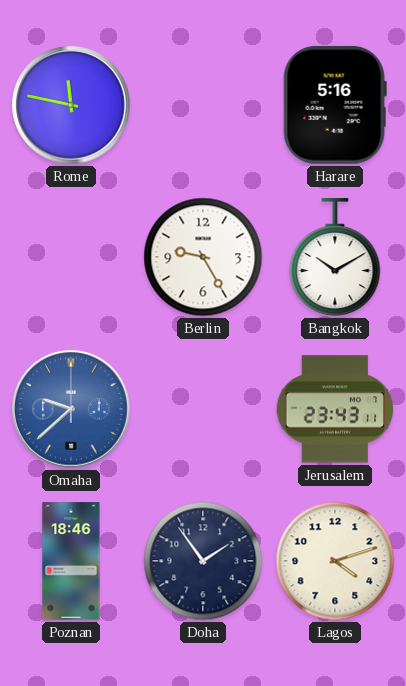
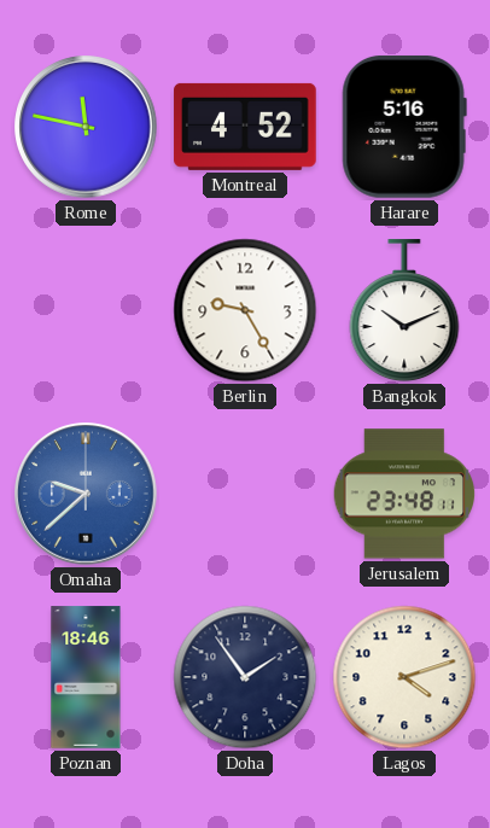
Montreal: none -> 4:52 (245, 127)
Bangkok: 10:10 -> 10:11 (404, 311)
Jerusalem: 23:43 -> 23:48 (404, 494)
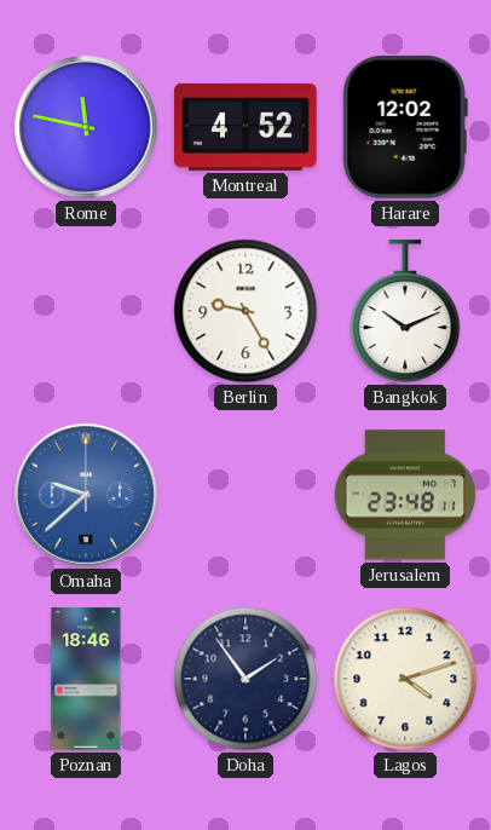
Harare: 5:16 -> 12:02 (405, 127)
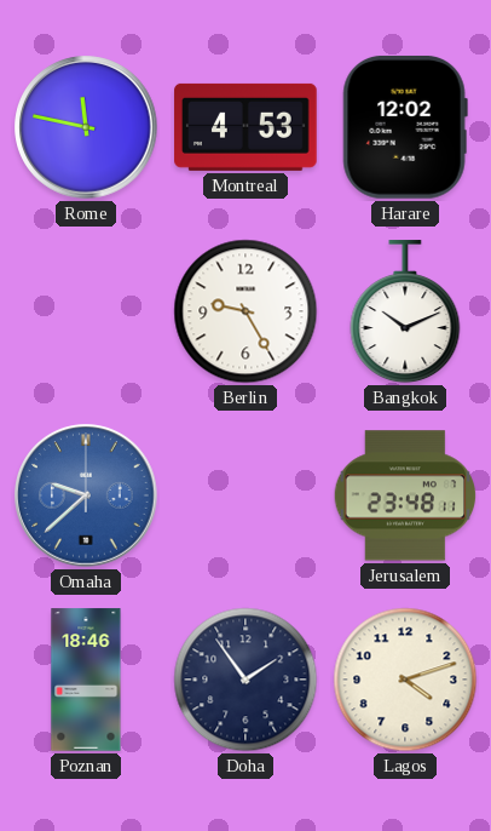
Montreal: 4:52 -> 4:53 (245, 127)
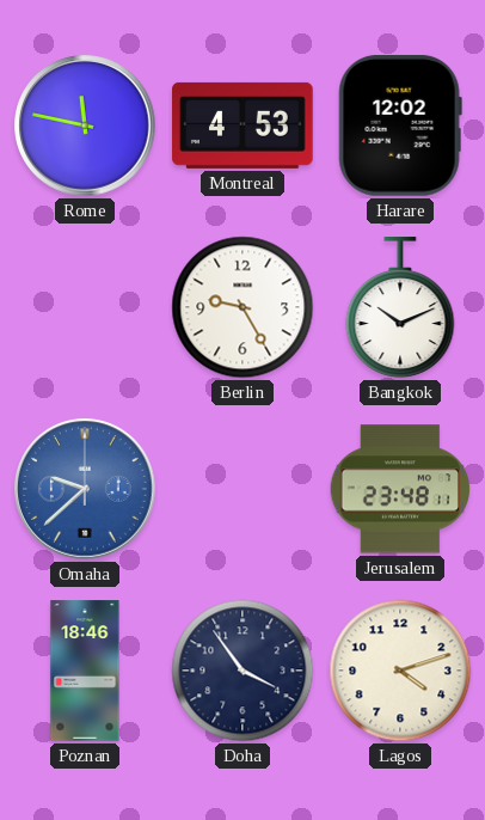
Doha: 1:54 -> 3:54 (242, 671)
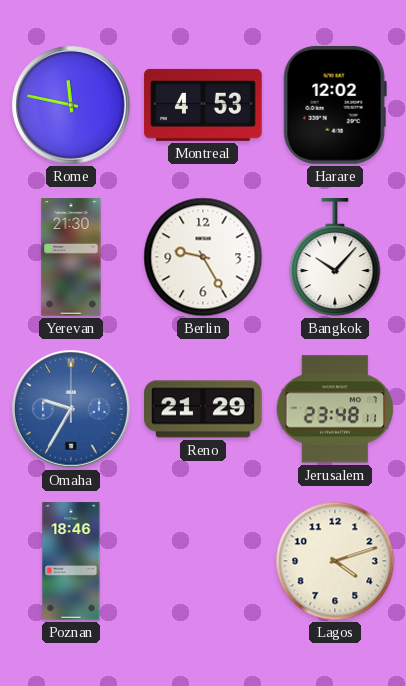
Yerevan: none -> 21:30 (71, 257)
Bangkok: 10:11 -> 10:07 (335, 258)
Omaha: 9:38 -> 9:35 (71, 409)
Reno: none -> 21:29 (203, 409)
Doha: 3:54 -> none (242, 671)
